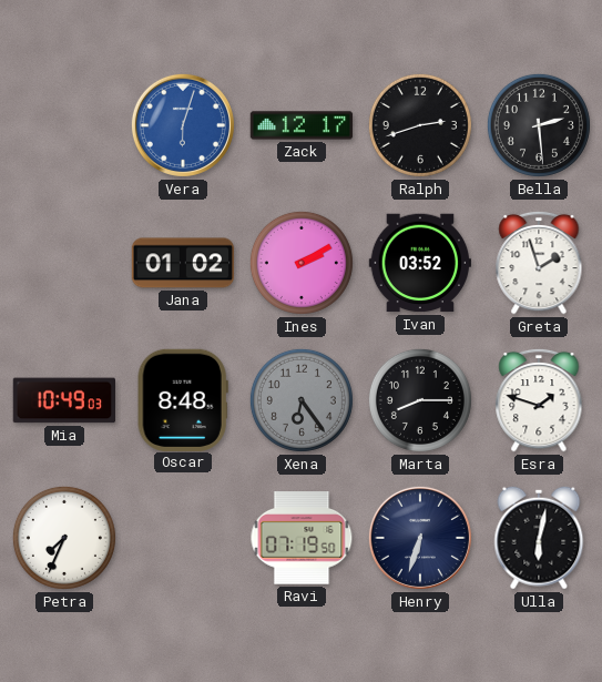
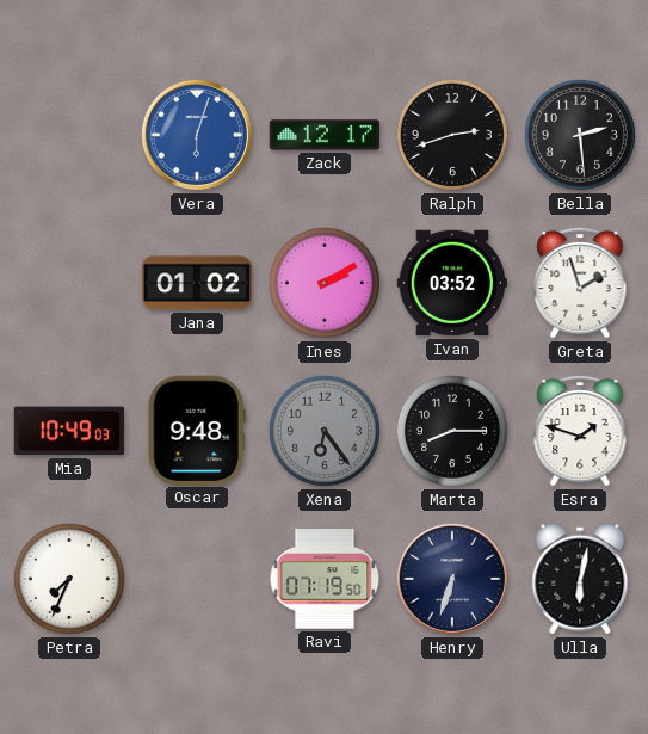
Oscar: 8:48 -> 9:48 (197, 430)
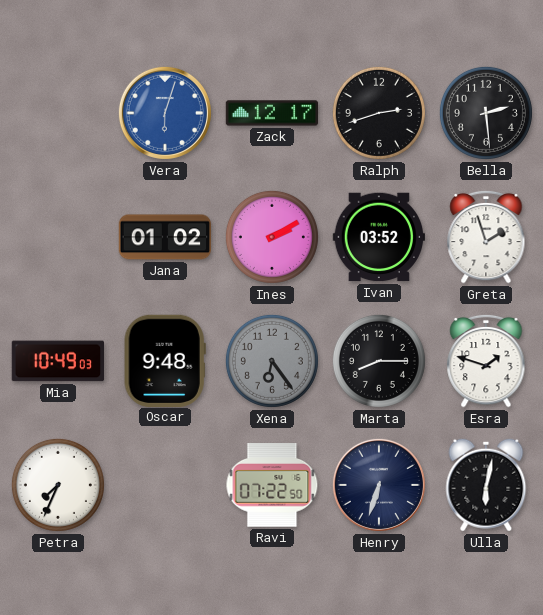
Ravi: 07:19 -> 07:22 (272, 486)
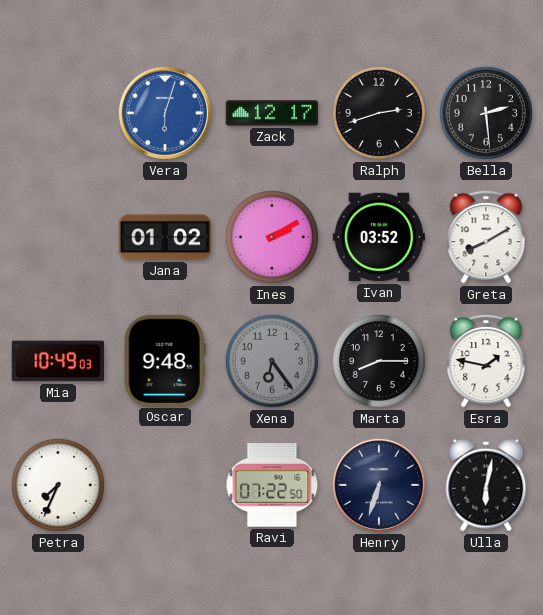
Greta: 1:57 -> 8:10 (486, 237)
Esra: 1:48 -> 1:47 (486, 361)
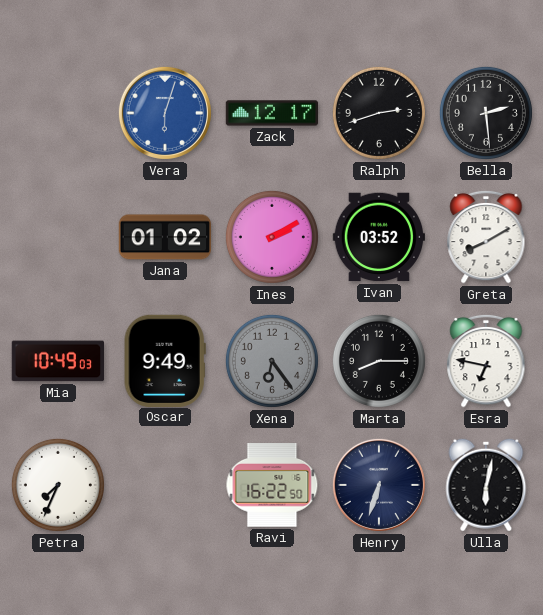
Oscar: 9:48 -> 9:49 (165, 360)
Esra: 1:47 -> 6:47 (486, 361)
Ravi: 07:22 -> 16:22 (272, 486)
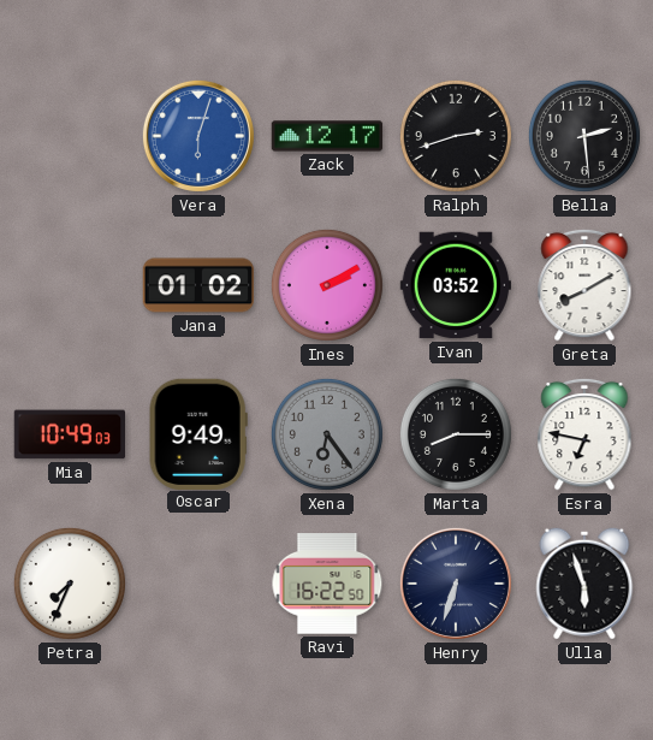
Ulla: 6:02 -> 5:57 (584, 584)
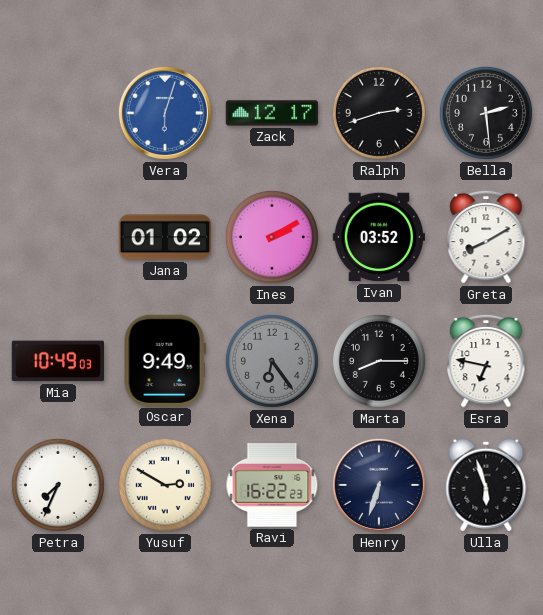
Yusuf: none -> 2:50 (165, 485)
Ravi: 16:22:50 -> 16:22:23 (272, 486)
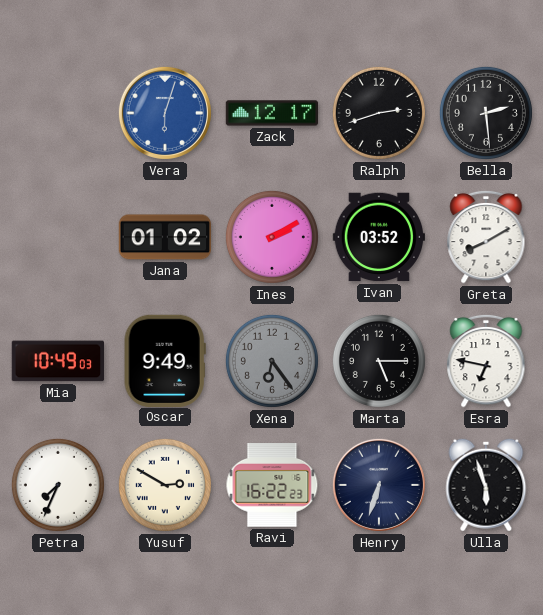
Marta: 8:15 -> 5:15 (379, 361)
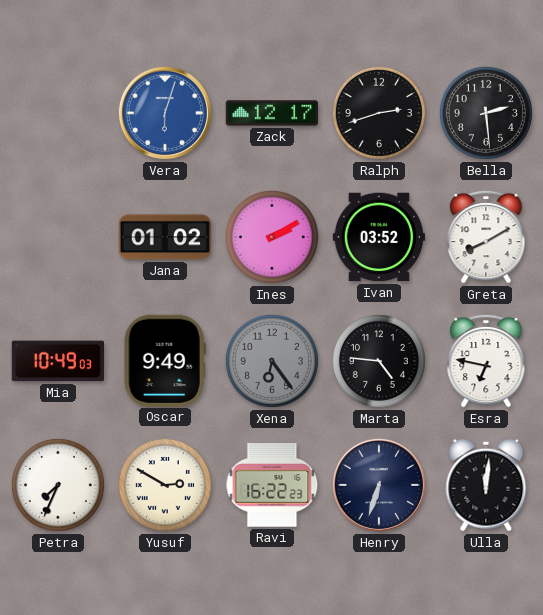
Marta: 5:15 -> 4:46 (379, 361)
Ulla: 5:57 -> 12:01 (486, 485)
